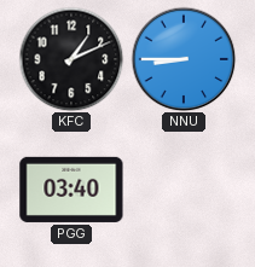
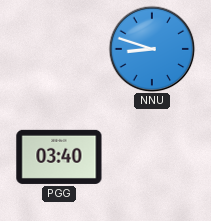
KFC: 1:11 -> none (71, 59)
NNU: 8:45 -> 8:48 (152, 49)
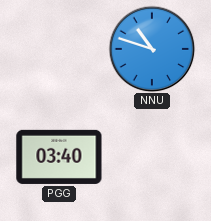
NNU: 8:48 -> 10:48 (152, 49)
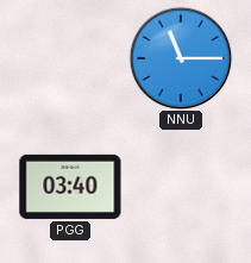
NNU: 10:48 -> 11:15 (181, 58)
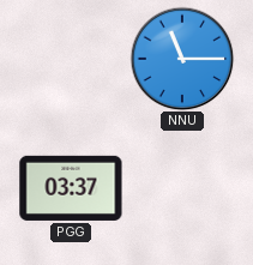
PGG: 03:40 -> 03:37 (71, 188)
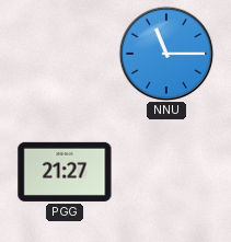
PGG: 03:37 -> 21:27 (65, 172)
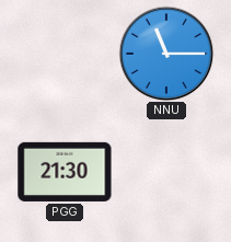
PGG: 21:27 -> 21:30 (65, 172)
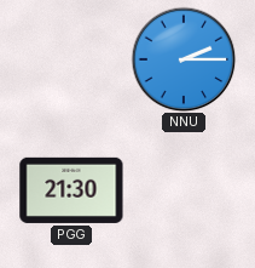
NNU: 11:15 -> 2:15 (184, 59)
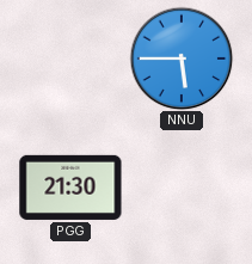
NNU: 2:15 -> 5:45 (182, 59)
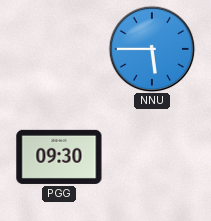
PGG: 21:30 -> 09:30 (59, 157)
